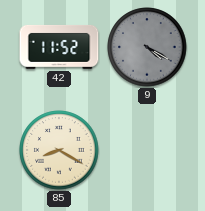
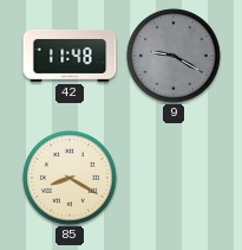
42: 11:52 -> 11:48 (70, 56)
9: 4:20 -> 9:20 (174, 56)
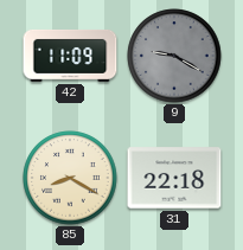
42: 11:48 -> 11:09 (70, 56)
31: none -> 22:18 (174, 178)
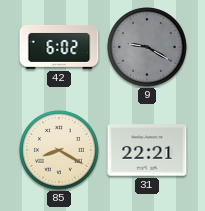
42: 11:09 -> 6:02 (59, 47)
31: 22:18 -> 22:21 (147, 150)
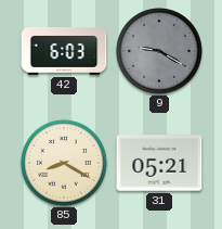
42: 6:02 -> 6:03 (64, 51)
31: 22:21 -> 05:21 (159, 163)
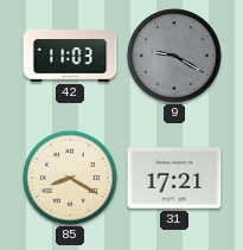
42: 6:03 -> 11:03 (70, 56)
31: 05:21 -> 17:21 (174, 178)
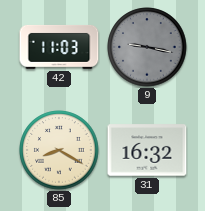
9: 9:20 -> 9:17 (147, 47)
31: 17:21 -> 16:32 (147, 150)
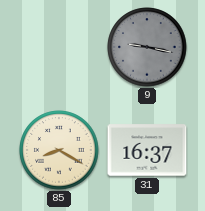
42: 11:03 -> none (59, 47)
31: 16:32 -> 16:37 (147, 150)
